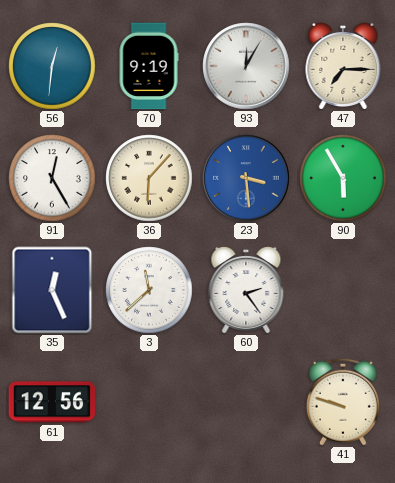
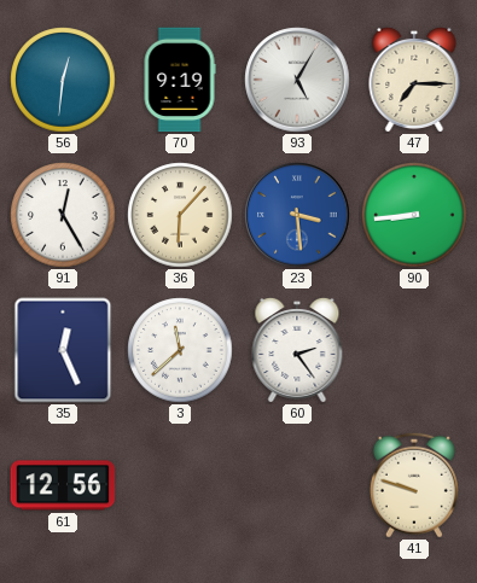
93: 12:05 -> 5:05 (297, 80)
90: 5:55 -> 8:44 (414, 215)
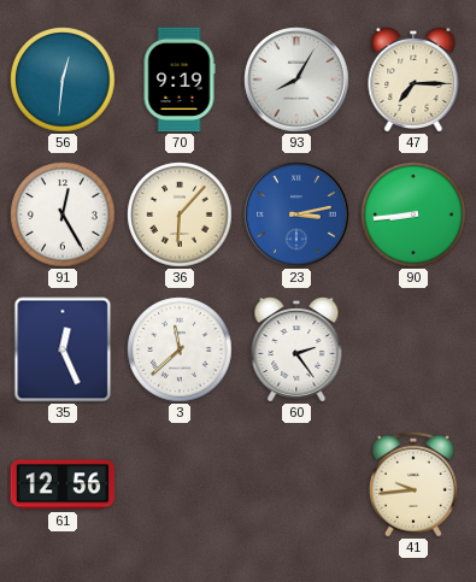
93: 5:05 -> 8:05 (296, 80)
23: 3:29 -> 3:13 (296, 214)
41: 9:48 -> 9:44 (413, 484)
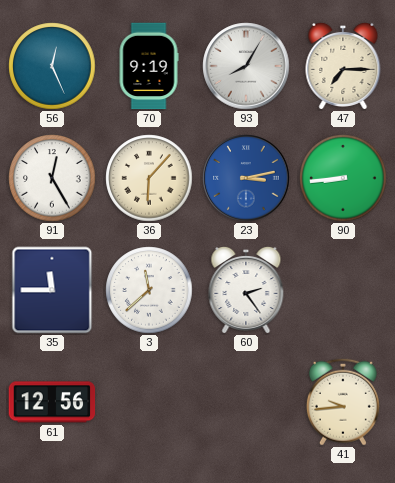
56: 12:31 -> 12:26 (52, 66)
35: 12:26 -> 11:45 (52, 290)
